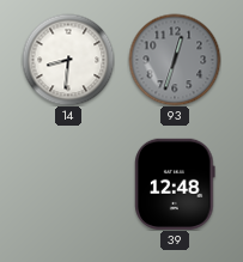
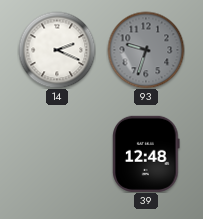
14: 8:31 -> 2:19 (57, 50)
93: 12:33 -> 9:33 (146, 50)
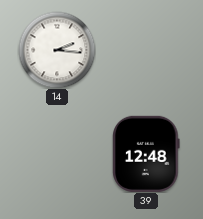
14: 2:19 -> 2:16 (57, 50)
93: 9:33 -> none (146, 50)
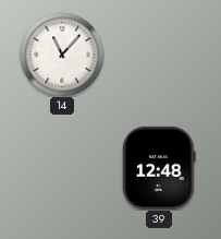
14: 2:16 -> 11:07 (62, 55)
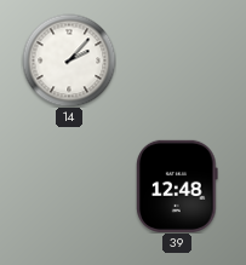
14: 11:07 -> 2:07 (69, 61)
